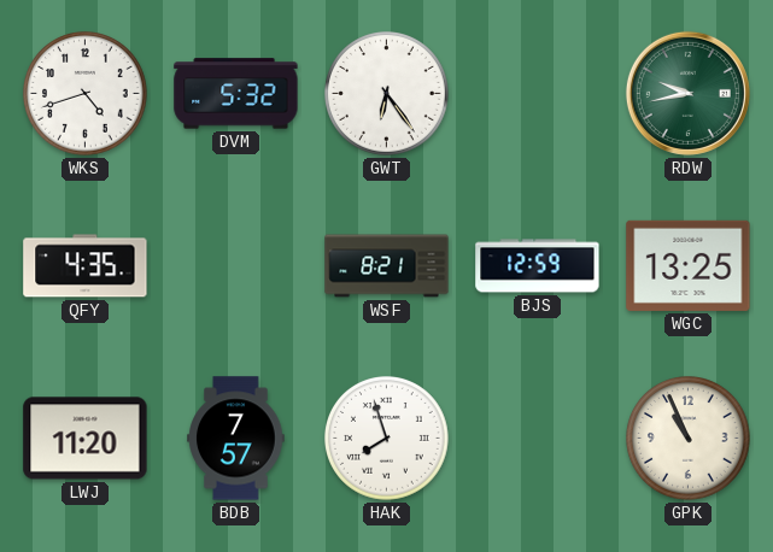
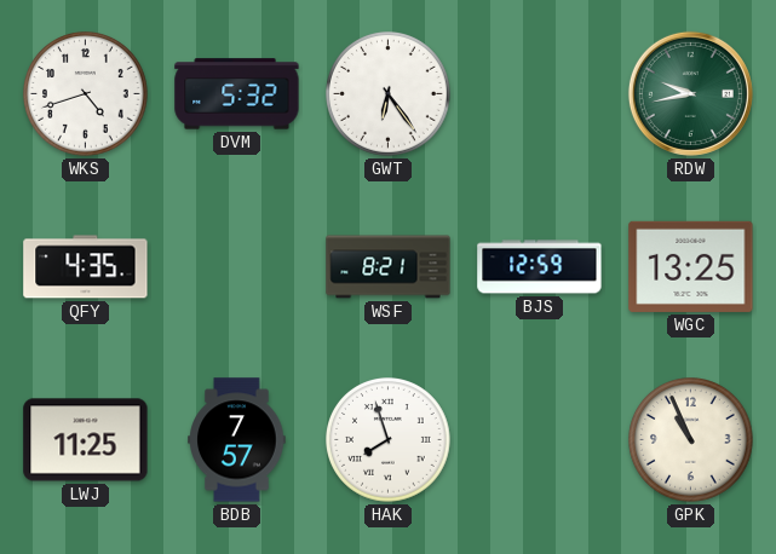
LWJ: 11:20 -> 11:25 (86, 440)
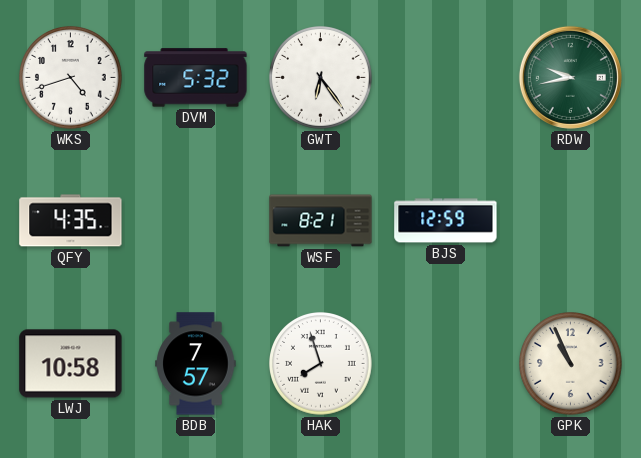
WGC: 13:25 -> none (691, 266)
LWJ: 11:25 -> 10:58 (71, 364)
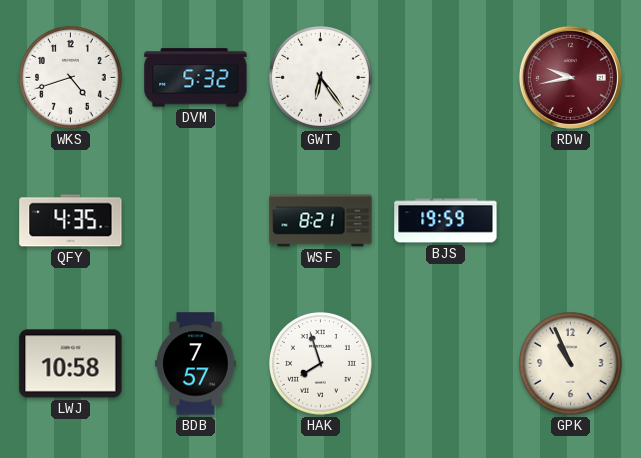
RDW dial: green -> burgundy (570, 77)
BJS: 12:59 -> 19:59 (446, 221)
